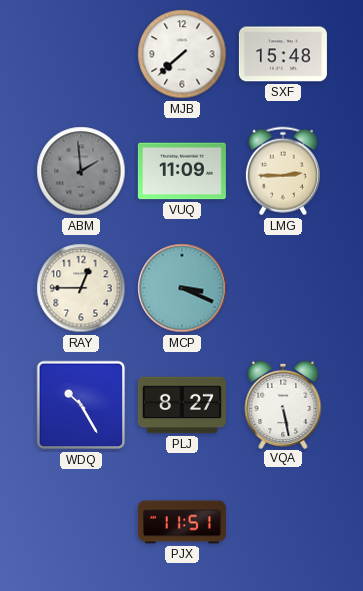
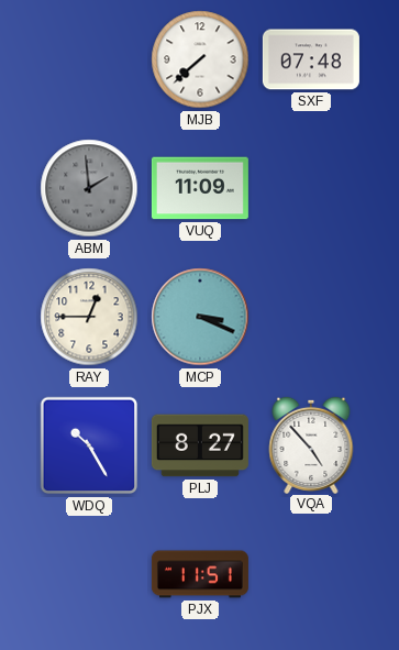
SXF: 15:48 -> 07:48 (311, 59)
LMG: 2:45 -> none (283, 171)
VQA: 5:28 -> 4:53 (311, 444)
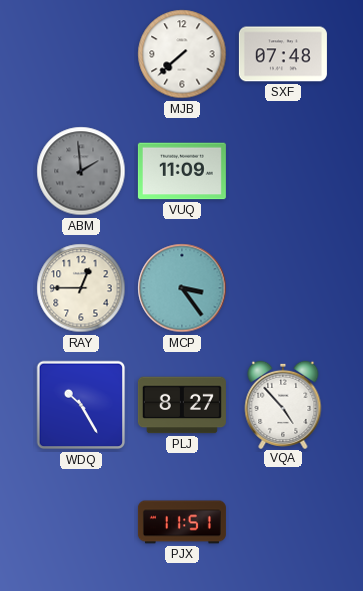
MCP: 3:19 -> 3:24 (182, 288)
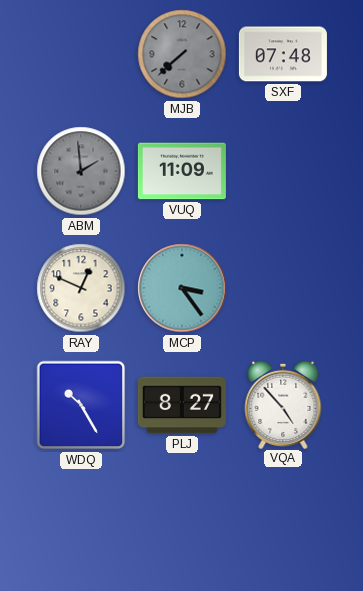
MJB dial: white -> grey (182, 54)
RAY: 12:45 -> 12:49 (81, 288)
PJX: 11:51 -> none (182, 522)
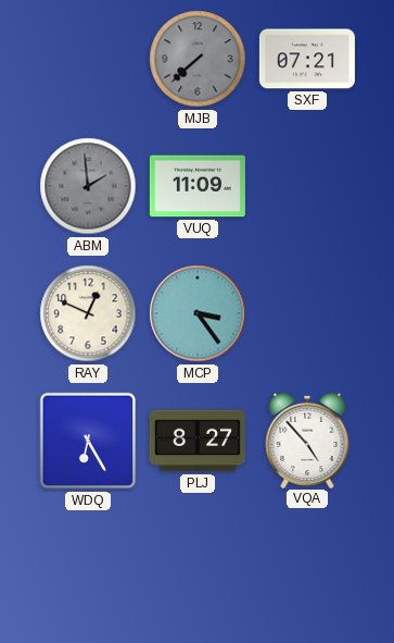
SXF: 07:48 -> 07:21 (307, 59)
WDQ: 10:25 -> 6:25 (88, 441)
